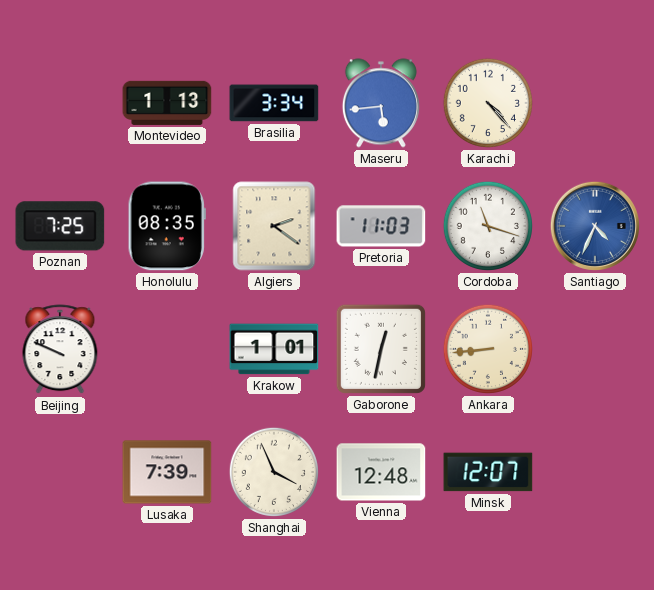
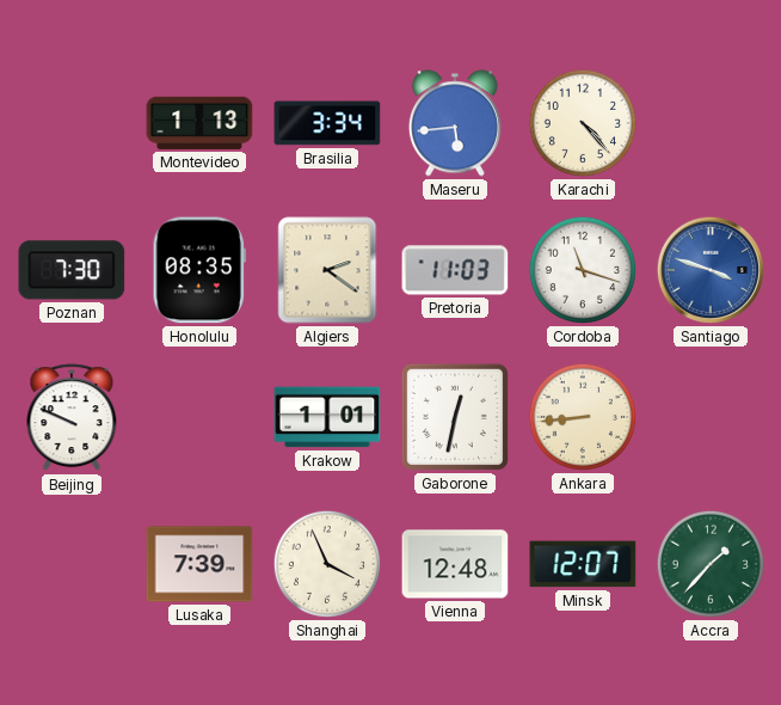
Poznan: 7:25 -> 7:30 (72, 270)
Santiago: 4:34 -> 3:48 (711, 270)
Accra: none -> 1:37 (711, 564)
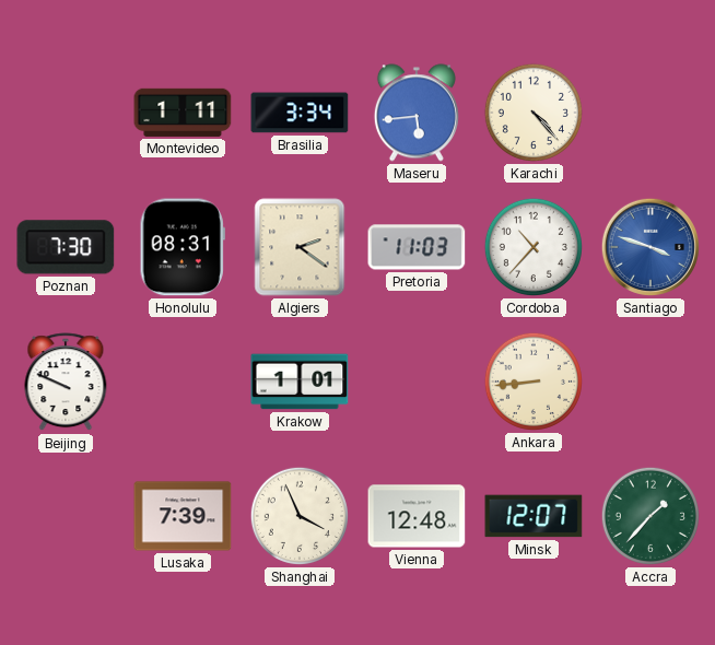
Montevideo: 1:13 -> 1:11 (183, 113)
Honolulu: 08:35 -> 08:31 (183, 247)
Cordoba: 11:18 -> 10:37 (534, 247)
Gaborone: 12:32 -> none (455, 417)
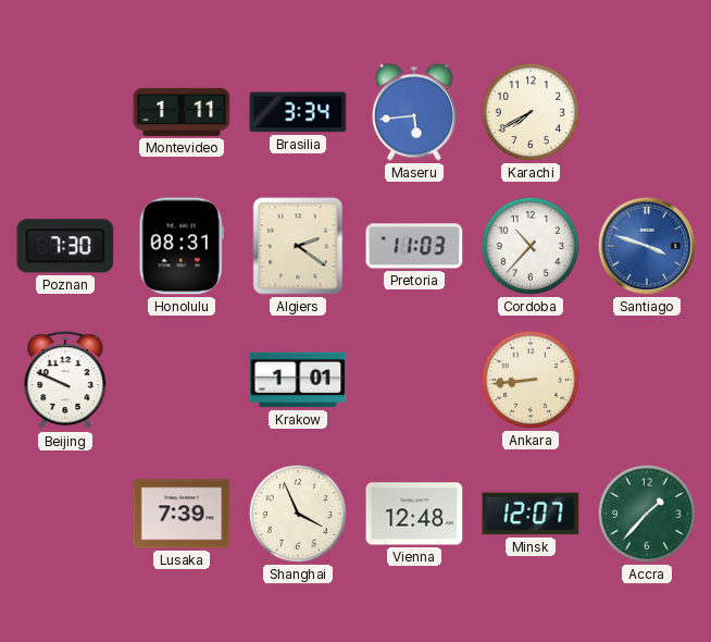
Karachi: 4:23 -> 7:40 (531, 112)
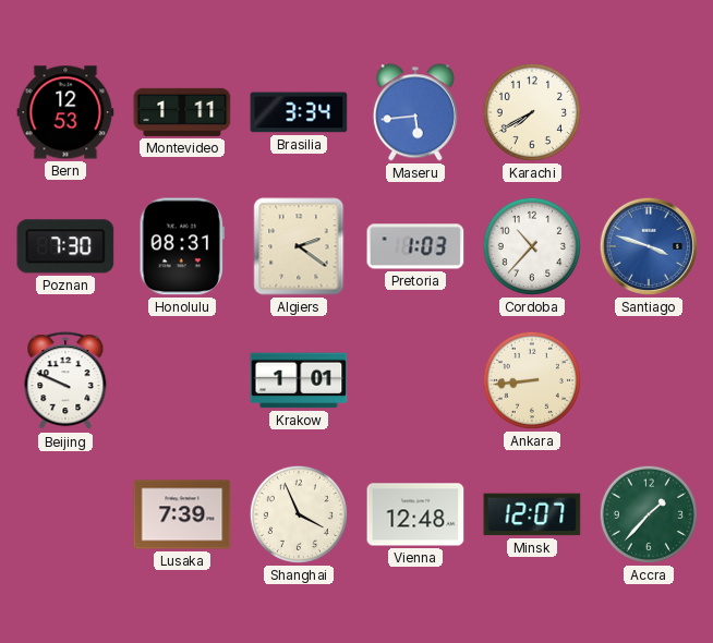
Bern: none -> 12:53 (65, 112)
Pretoria: 11:03 -> 1:03 (415, 246)
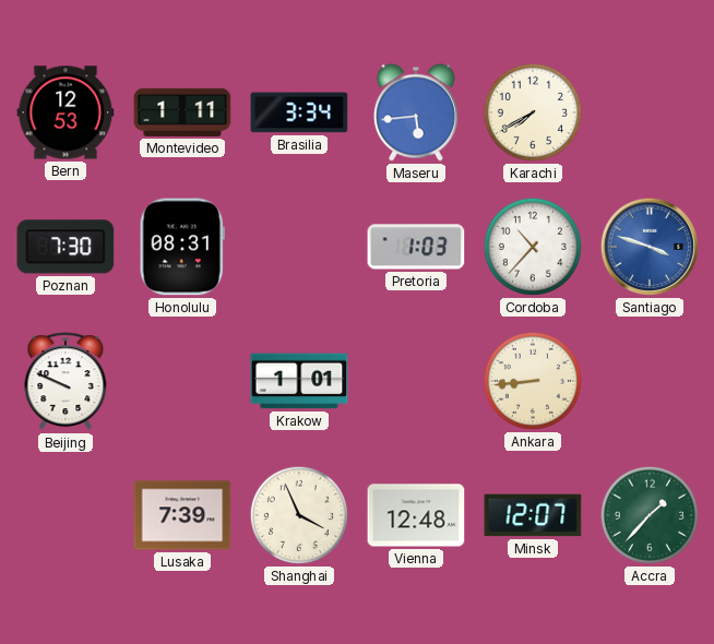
Algiers: 2:21 -> none (299, 246)
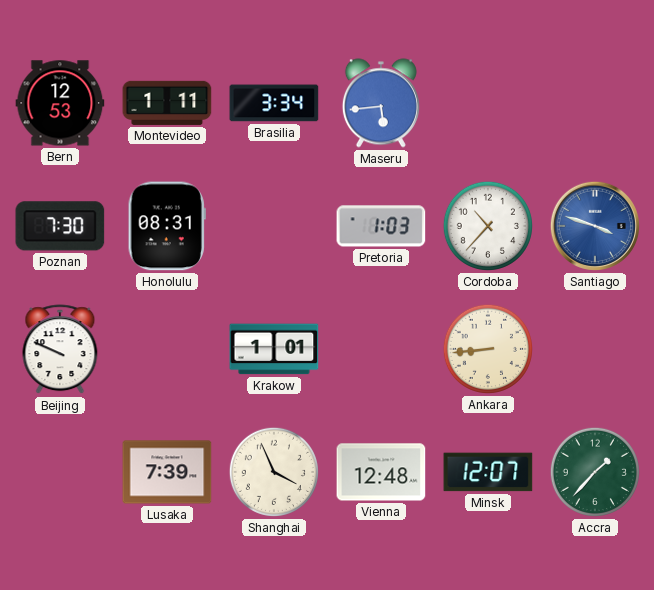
Karachi: 7:40 -> none (533, 112)
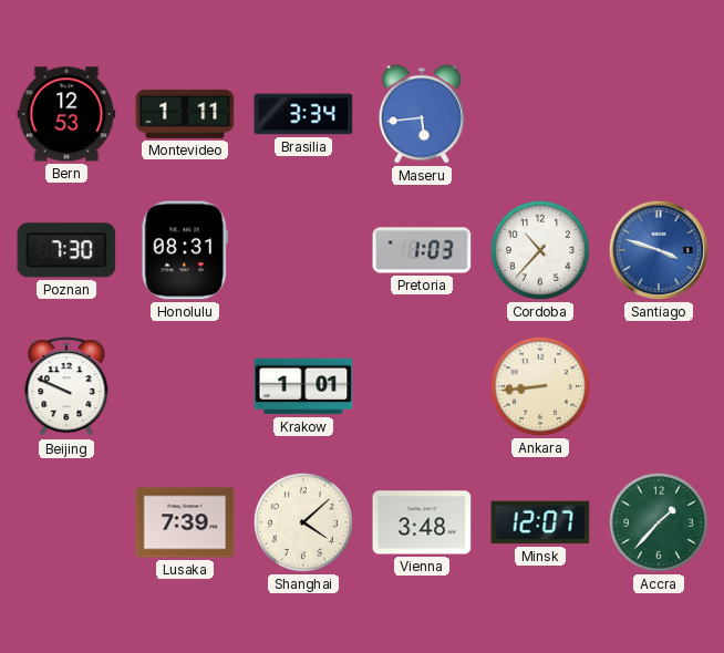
Shanghai: 3:56 -> 4:08 (303, 522)
Vienna: 12:48 -> 3:48 (422, 522)
